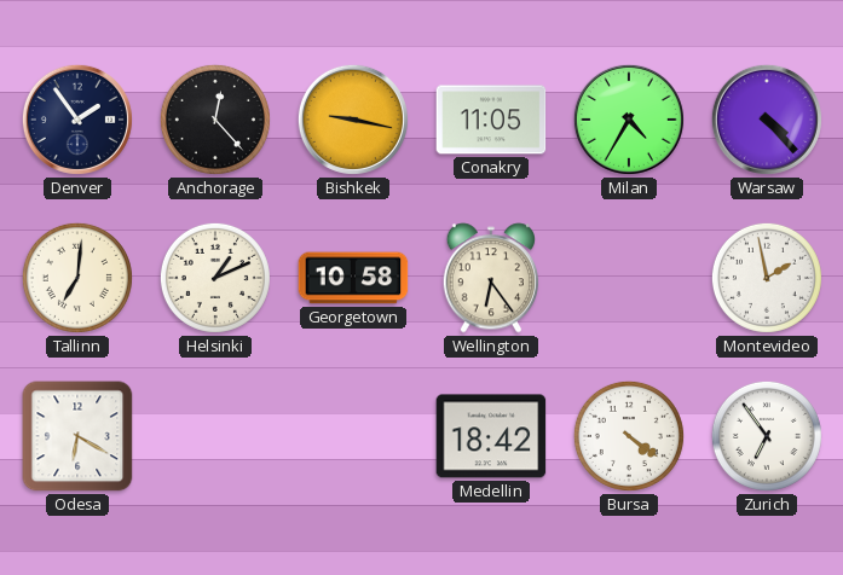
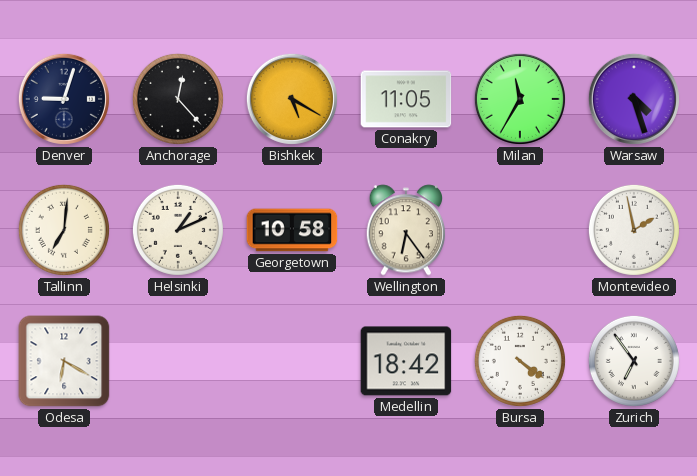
Denver: 1:54 -> 9:03 (64, 99)
Bishkek: 9:17 -> 5:20 (292, 99)
Milan: 4:35 -> 11:35 (520, 99)
Warsaw: 4:23 -> 4:27 (634, 99)
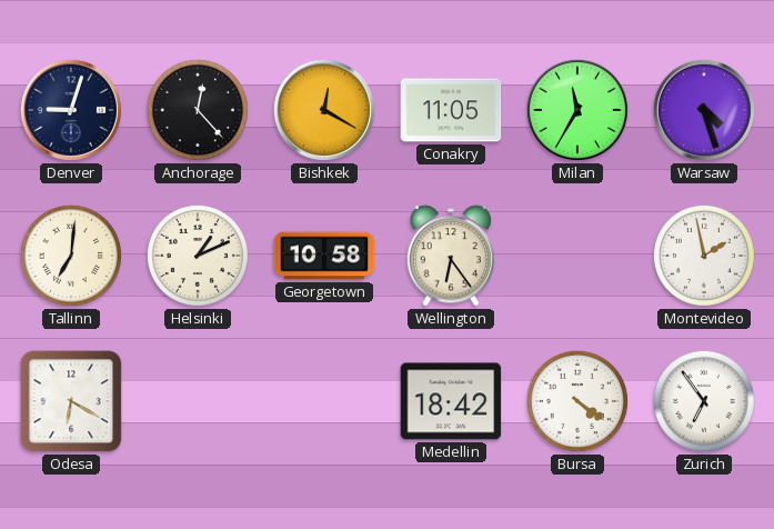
Bishkek: 5:20 -> 12:20 (324, 110)
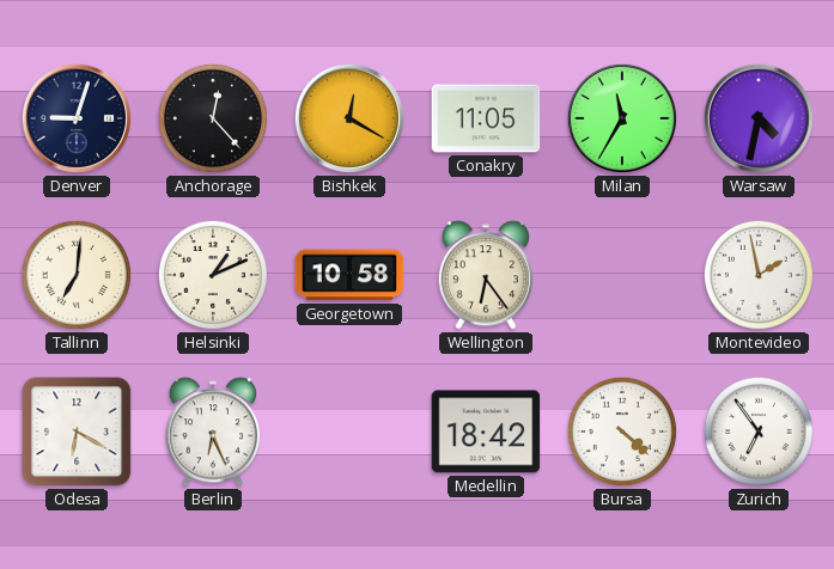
Warsaw: 4:27 -> 4:32 (759, 118)
Berlin: none -> 6:26 (212, 432)
Bursa: 4:21 -> 4:22 (622, 432)
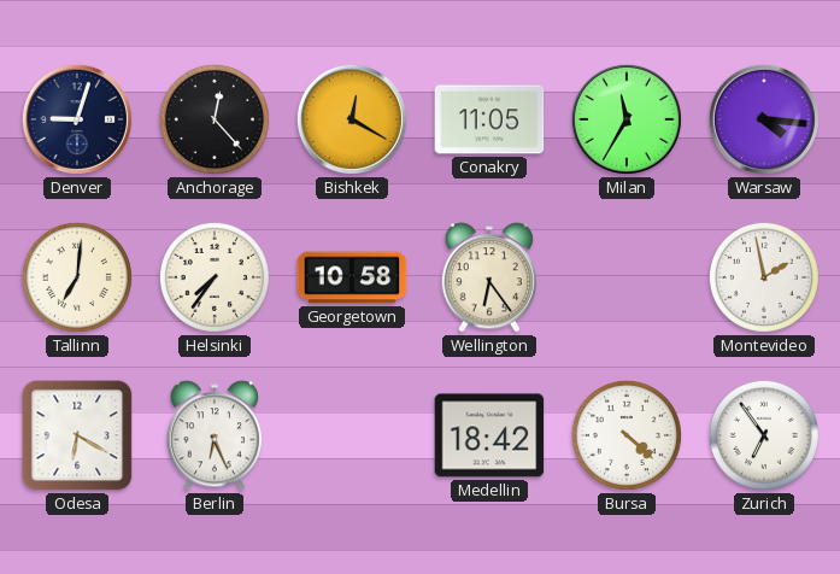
Warsaw: 4:32 -> 4:16 (764, 119)
Helsinki: 1:11 -> 7:36 (215, 277)
